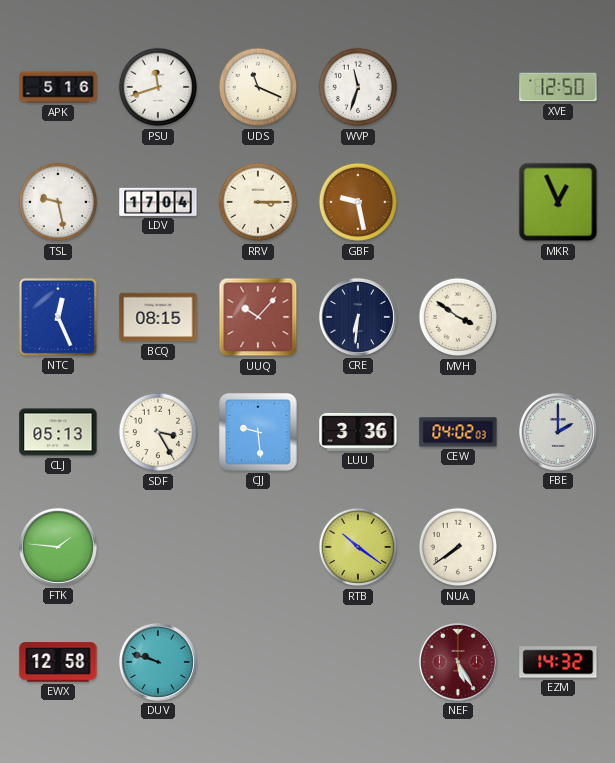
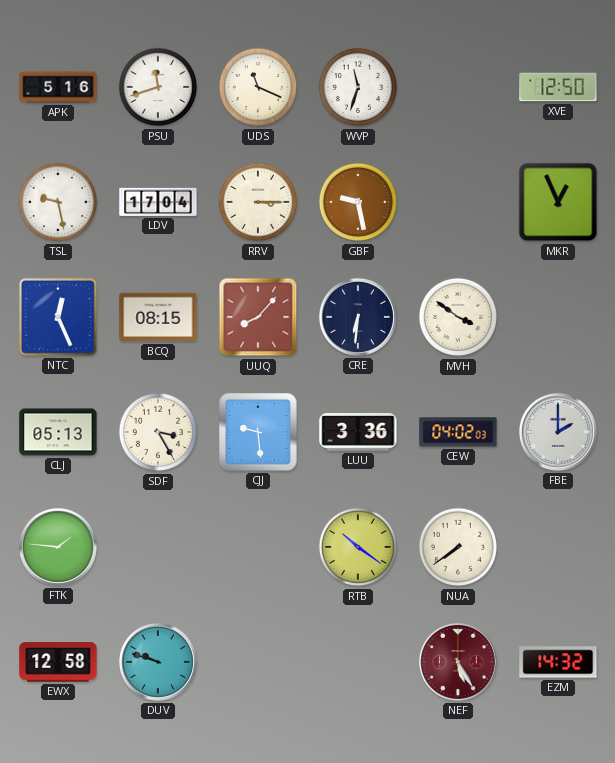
UUQ: 10:07 -> 8:07 (258, 317)
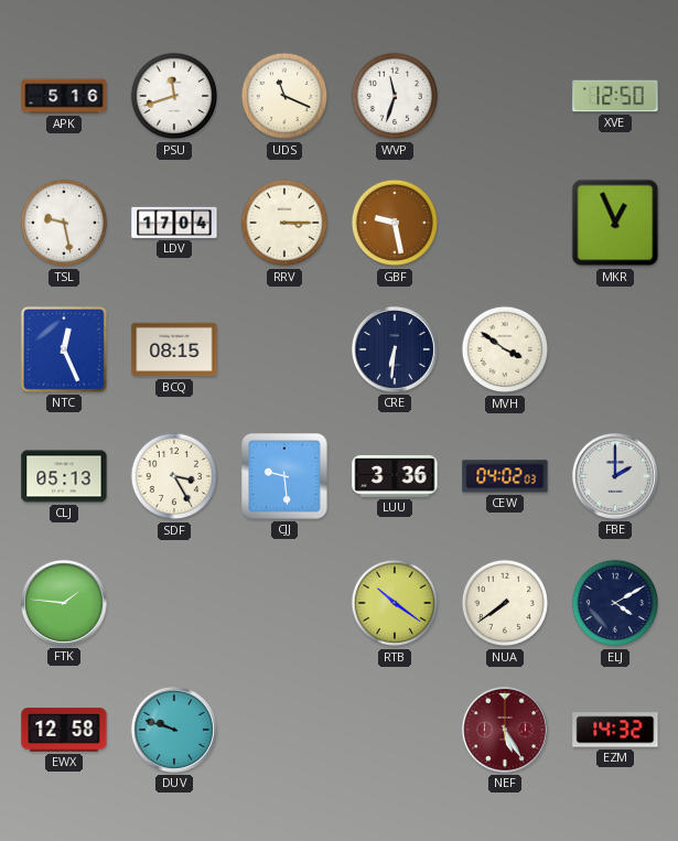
UUQ: 8:07 -> none (258, 317)
ELJ: none -> 4:10 (615, 603)
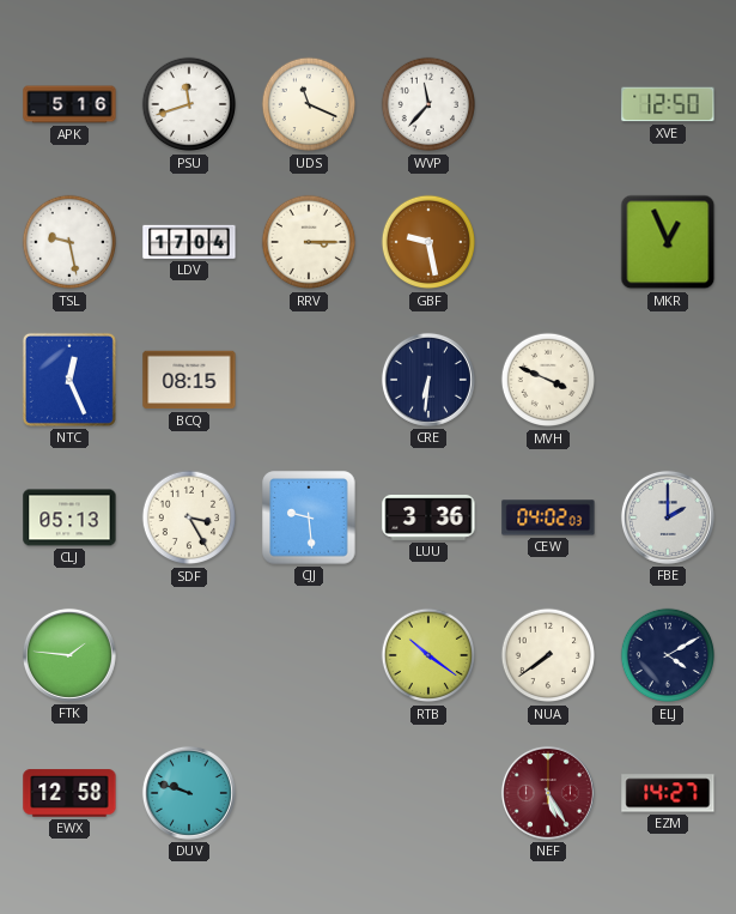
WVP: 11:33 -> 11:37 (428, 104)
MVH: 3:51 -> 3:49 (548, 380)
EZM: 14:32 -> 14:27 (668, 793)
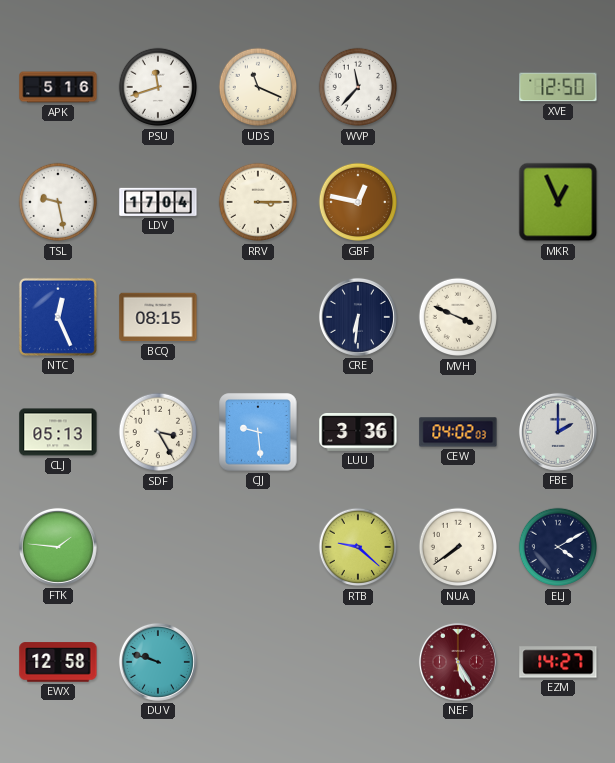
GBF: 9:28 -> 12:47 (358, 202)
RTB: 10:21 -> 9:22 (358, 547)
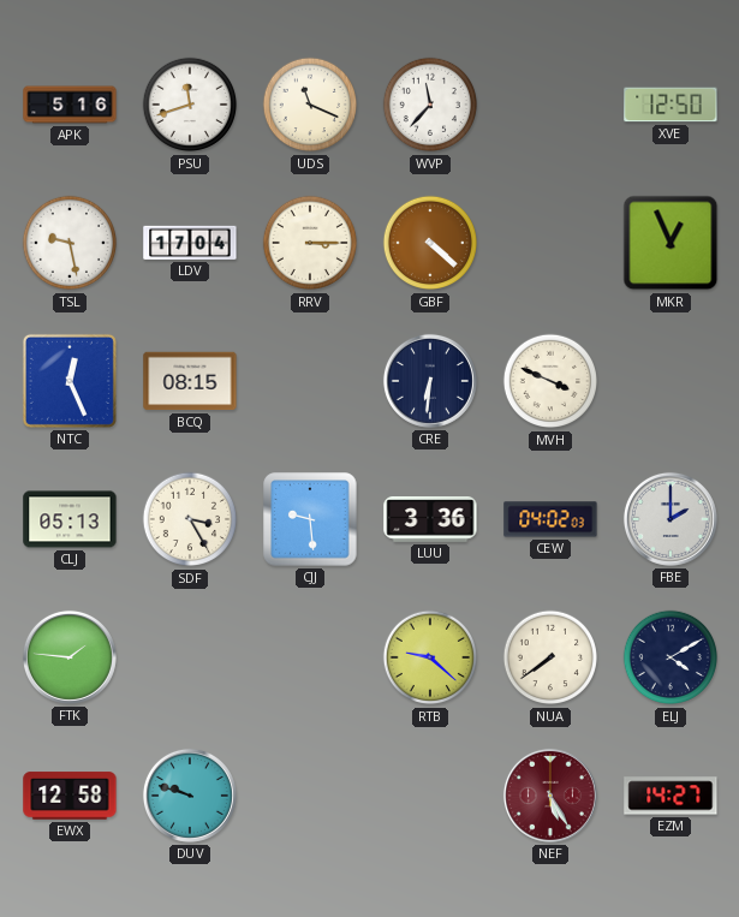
GBF: 12:47 -> 4:22 (430, 243)
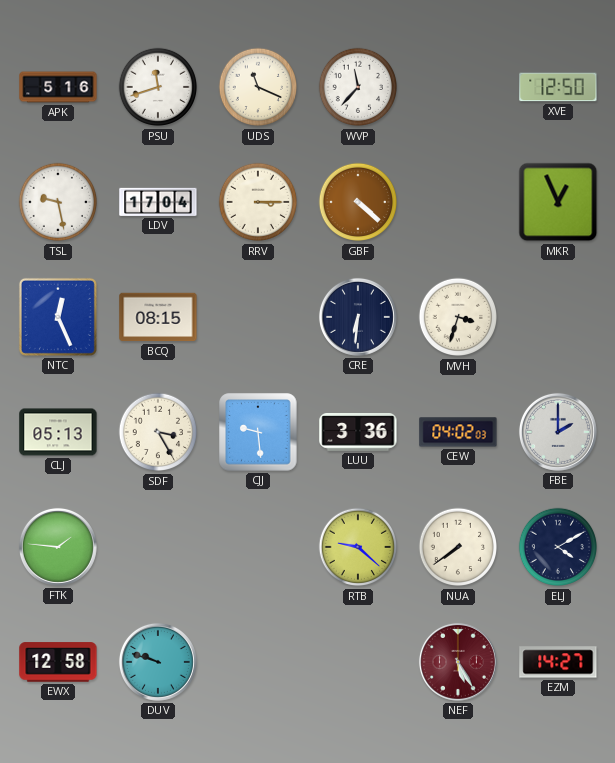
MVH: 3:49 -> 3:33 (458, 317)
